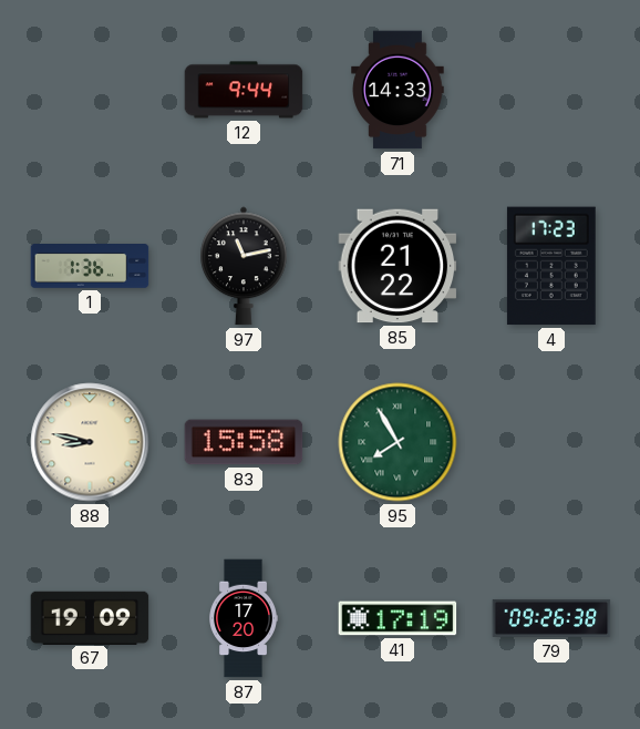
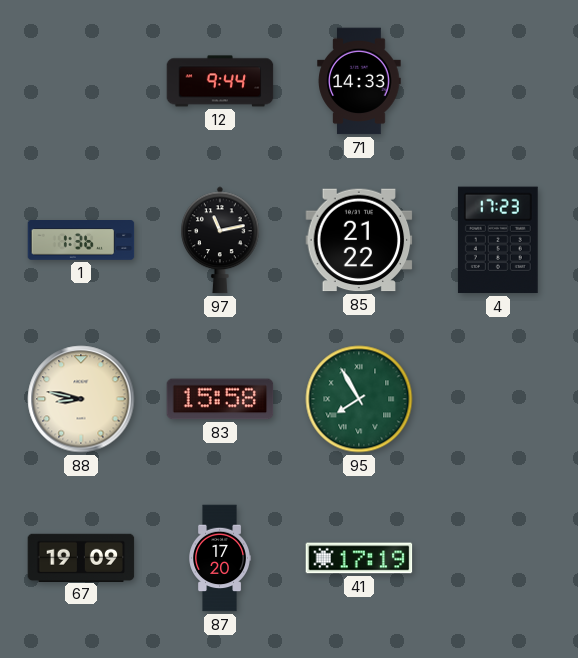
79: 09:26 -> none (551, 618)
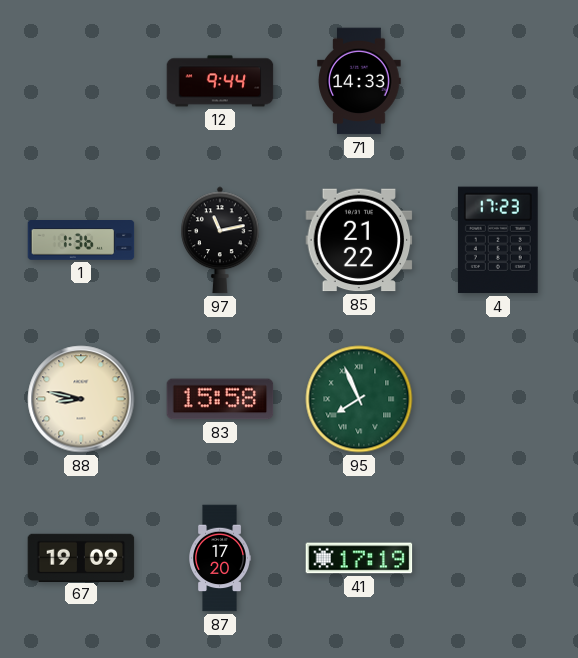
95: 7:55 -> 7:56 (359, 399)
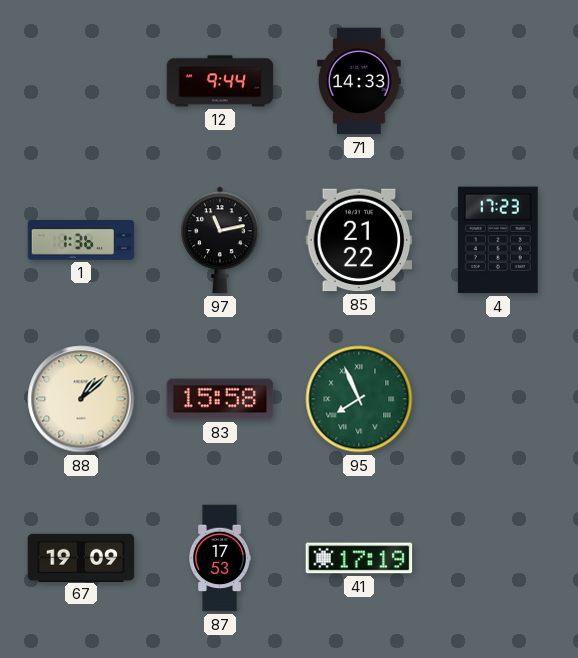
88: 8:47 -> 1:08 (81, 399)
87: 17:20 -> 17:53 (219, 558)
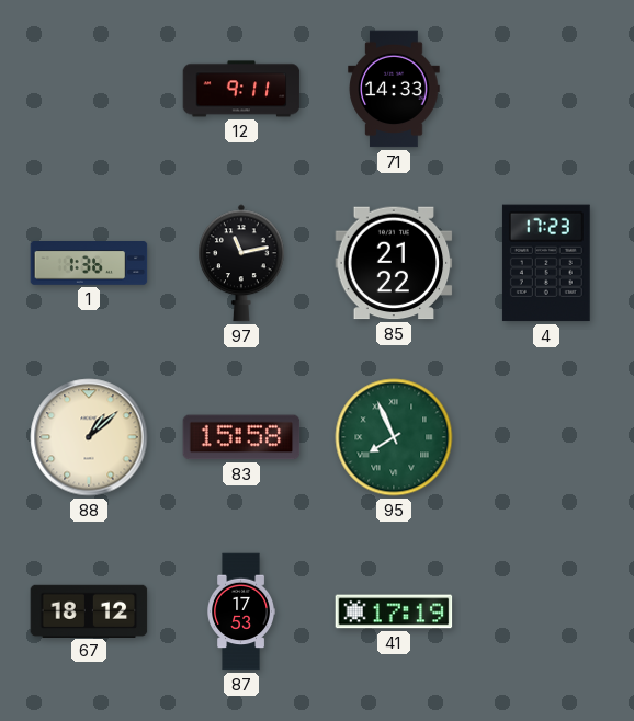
12: 9:44 -> 9:11 (241, 89)
67: 19:09 -> 18:12 (89, 610)
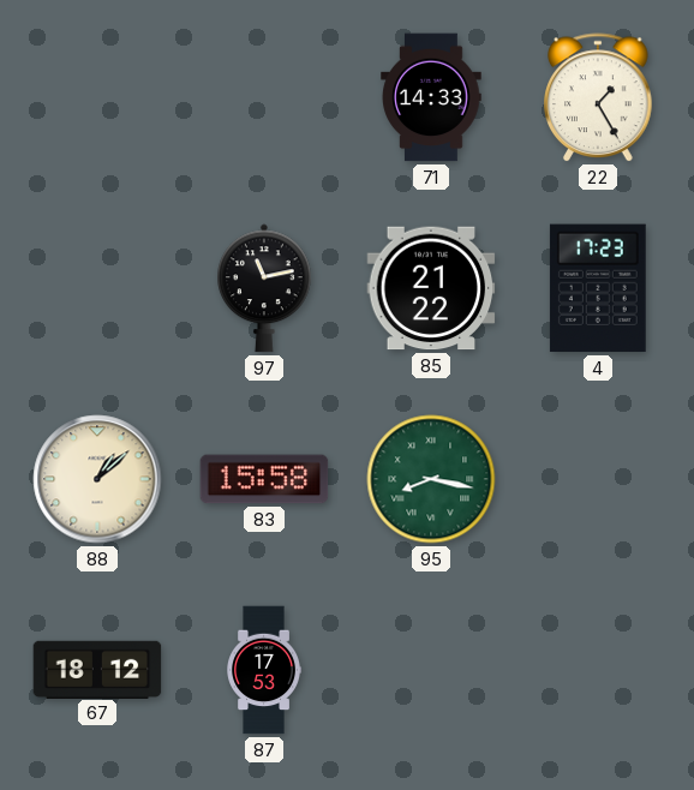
12: 9:11 -> none (241, 89)
22: none -> 1:25 (598, 97)
1: 1:36 -> none (89, 264)
95: 7:56 -> 8:17 (431, 479)
41: 17:19 -> none (394, 611)
